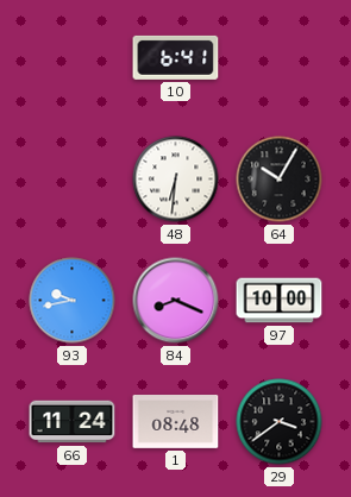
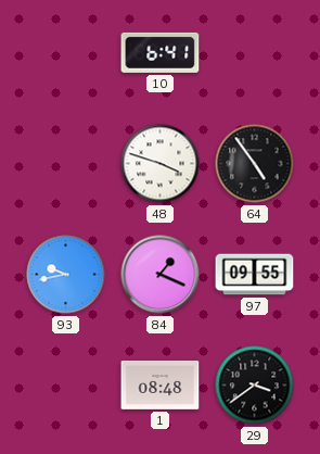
48: 6:31 -> 3:48 (161, 164)
64: 10:05 -> 4:54 (255, 164)
84: 8:19 -> 1:19 (161, 275)
97: 10:00 -> 09:55 (255, 275)
66: 11:24 -> none (73, 422)
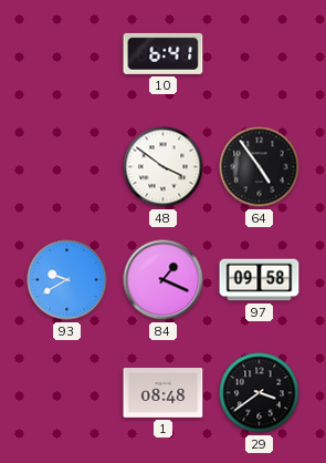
48: 3:48 -> 3:51 (164, 167)
93: 9:43 -> 9:40 (67, 280)
97: 09:55 -> 09:58 (260, 280)
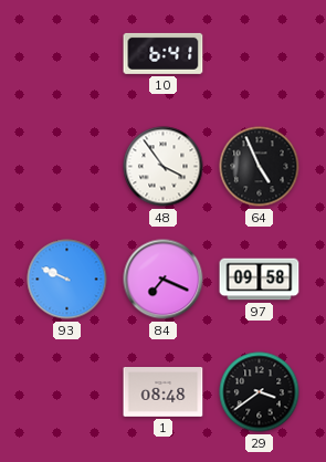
48: 3:51 -> 3:54 (164, 167)
64: 4:54 -> 4:56 (260, 167)
93: 9:40 -> 9:49 (67, 280)
84: 1:19 -> 7:19 (164, 280)
